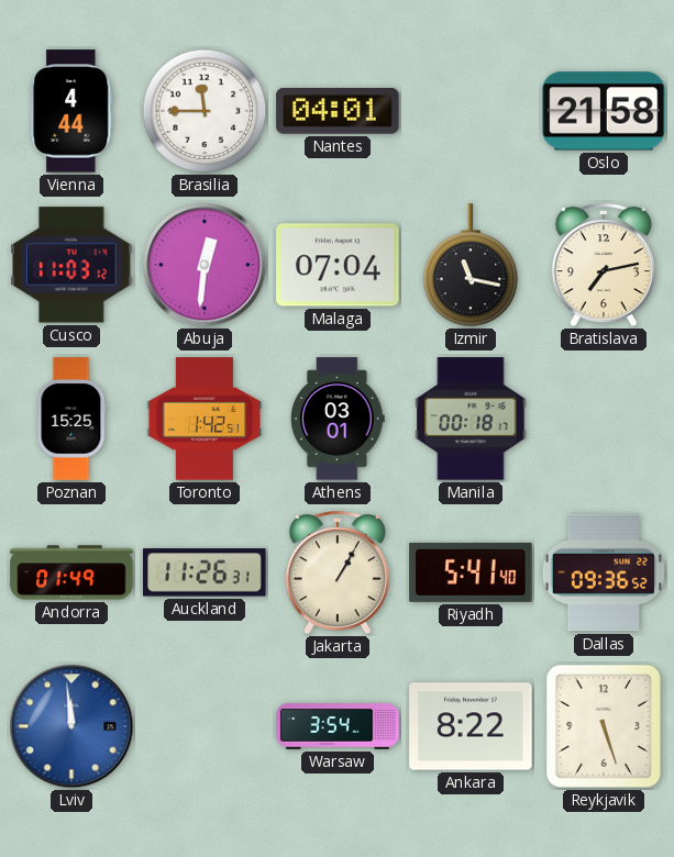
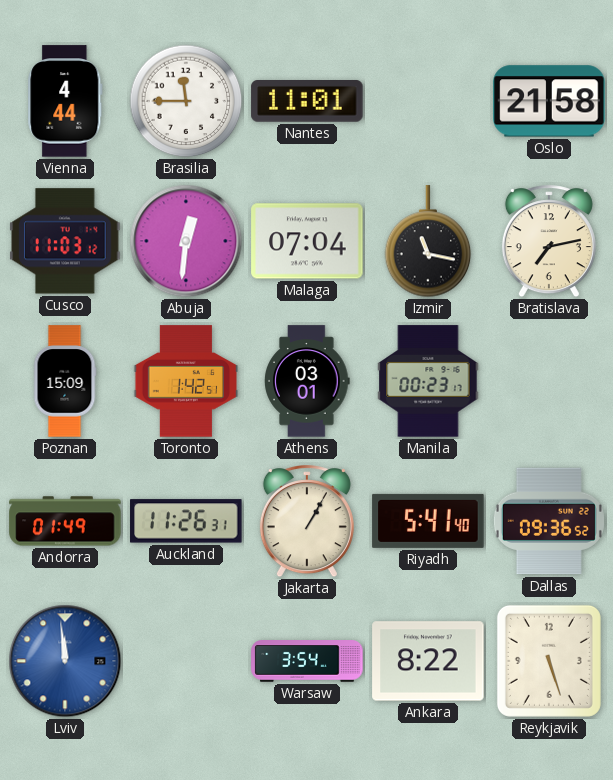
Nantes: 04:01 -> 11:01 (307, 102)
Poznan: 15:25 -> 15:09 (65, 381)
Manila: 00:18 -> 00:23 (428, 381)
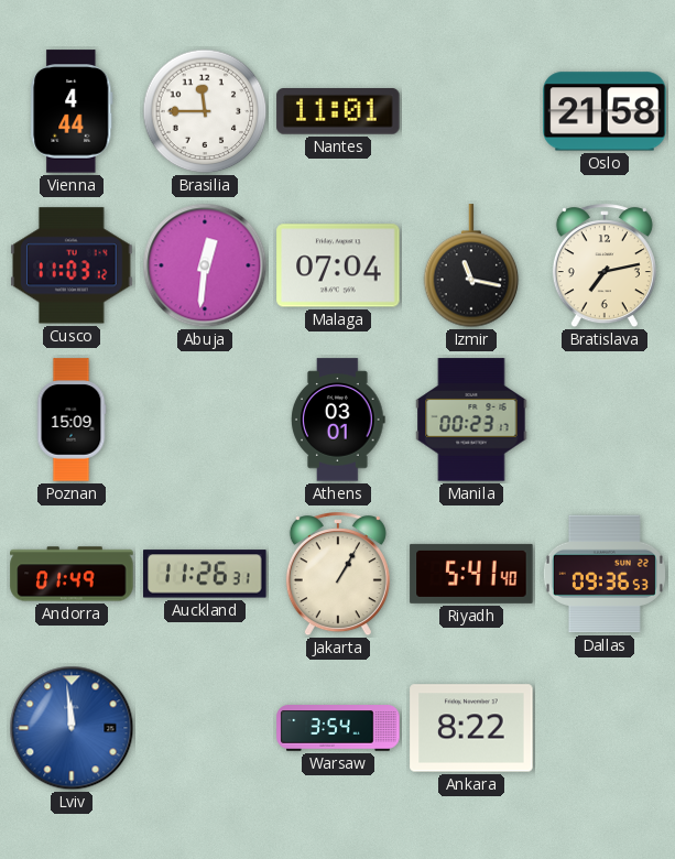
Toronto: 1:42 -> none (186, 381)
Dallas: 09:36:52 -> 09:36:53 (605, 574)
Reykjavik: 5:27 -> none (549, 661)
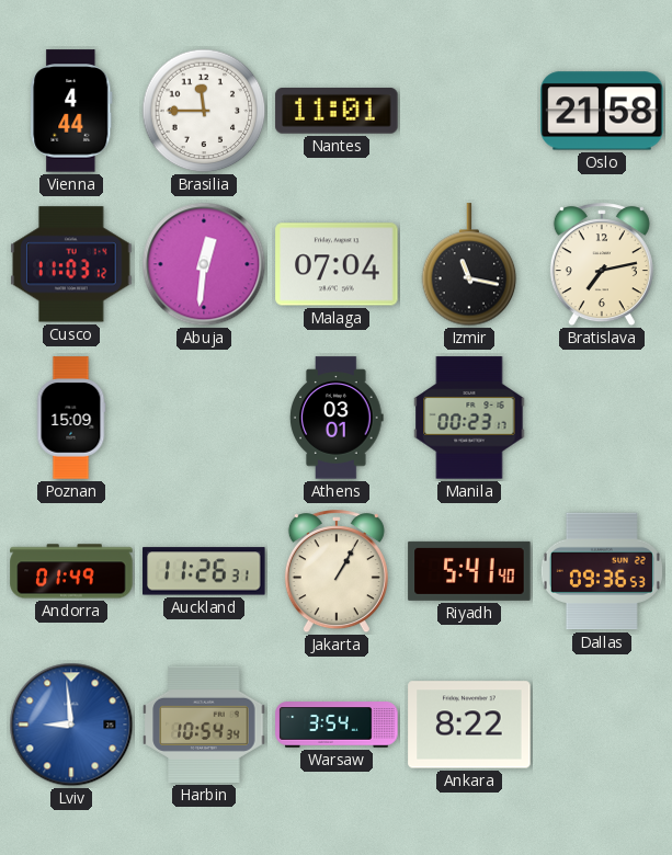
Lviv: 11:59 -> 8:59 (71, 725)
Harbin: none -> 10:54 (204, 725)
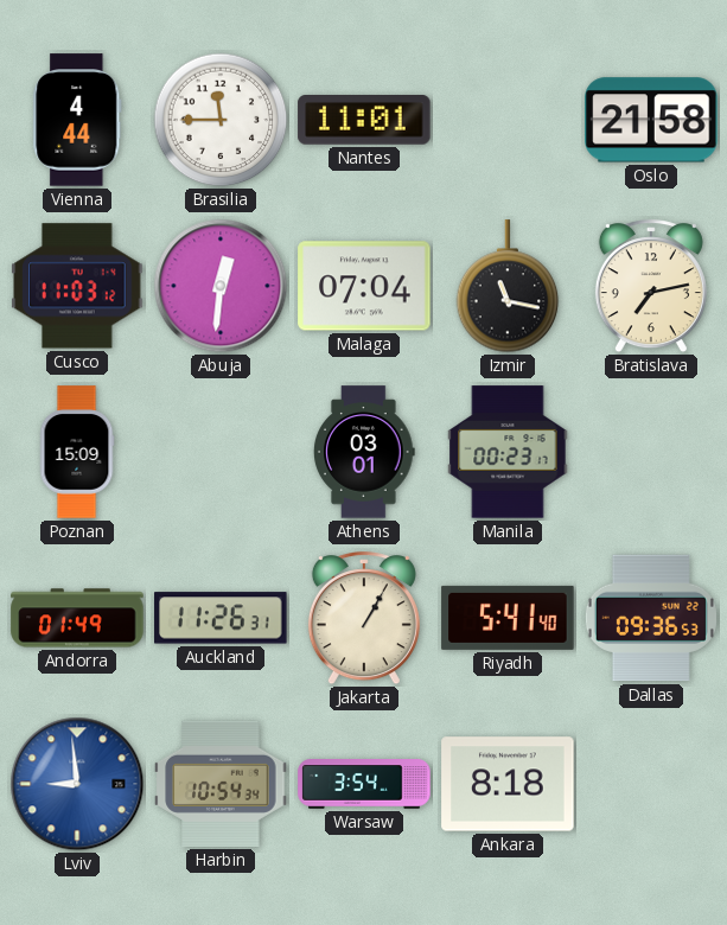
Ankara: 8:22 -> 8:18 (508, 784)
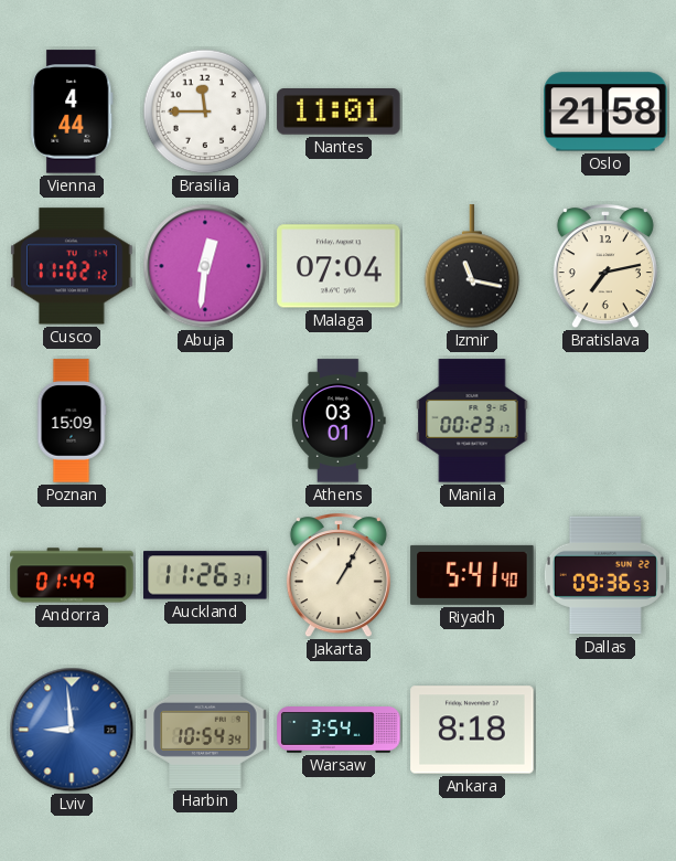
Cusco: 11:03 -> 11:02 (72, 266)
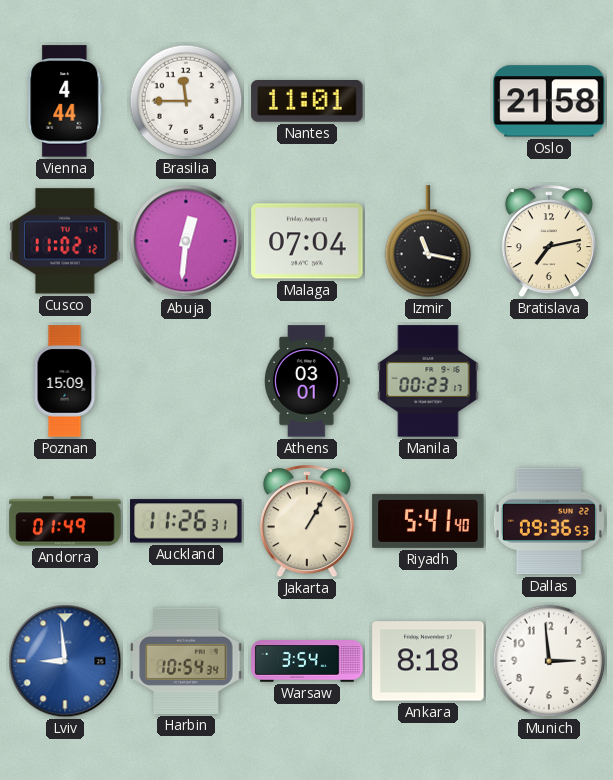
Munich: none -> 2:59 (549, 661)
